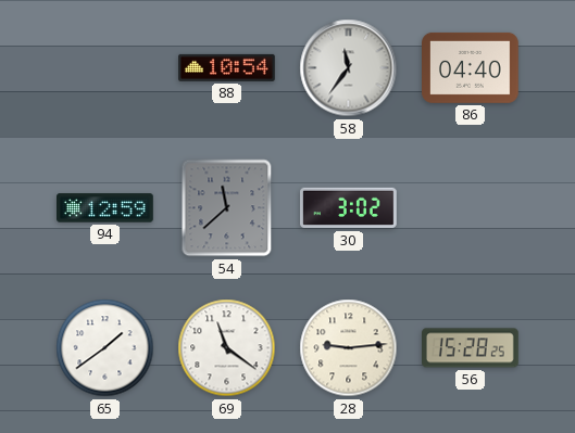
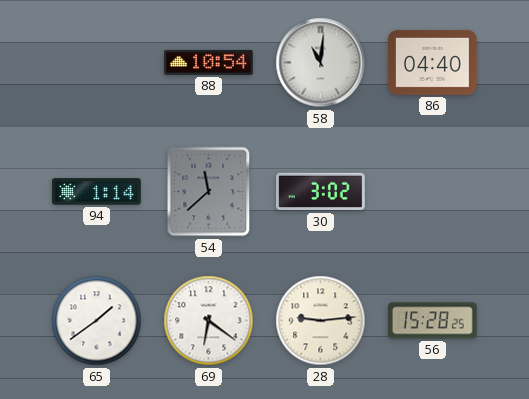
58: 11:36 -> 11:01 (321, 63)
94: 12:59 -> 1:14 (97, 192)
69: 11:21 -> 6:21 (209, 321)
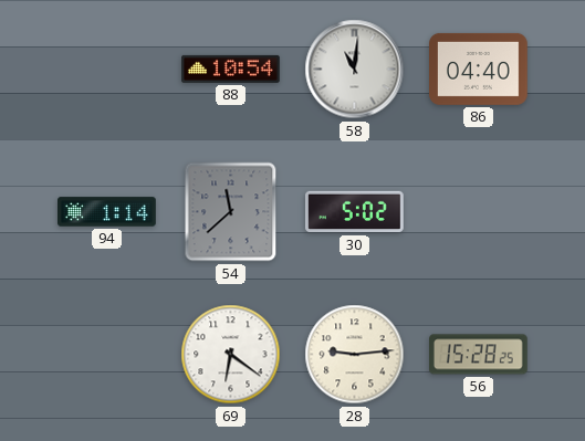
30: 3:02 -> 5:02 (355, 212)
65: 1:39 -> none (97, 321)
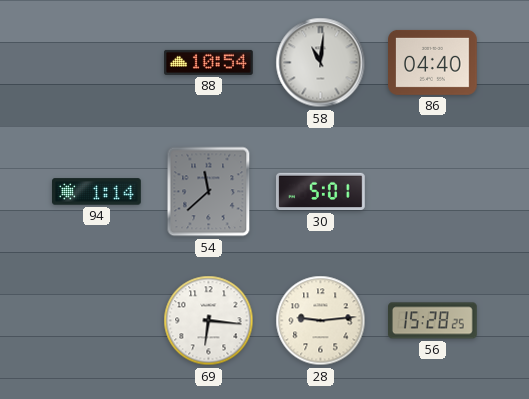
30: 5:02 -> 5:01 (321, 192)
69: 6:21 -> 6:16 (209, 321)
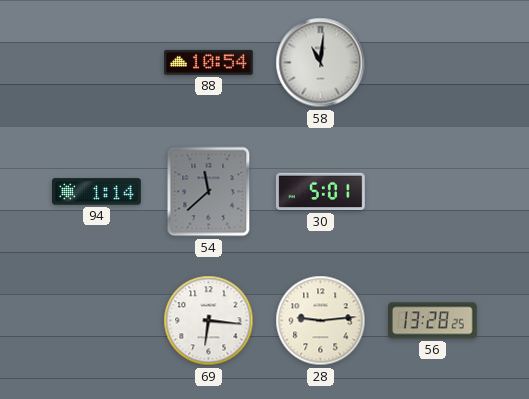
86: 04:40 -> none (433, 62)
56: 15:28 -> 13:28 (433, 321)
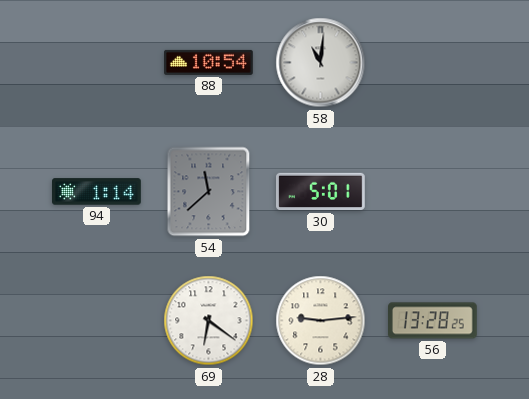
69: 6:16 -> 6:21 (209, 321)
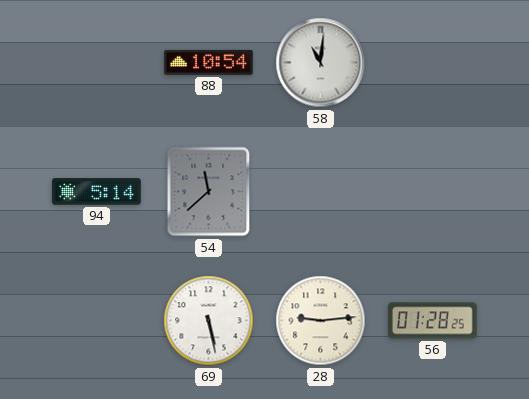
94: 1:14 -> 5:14 (97, 192)
30: 5:01 -> none (321, 192)
69: 6:21 -> 5:28 (209, 321)
56: 13:28 -> 01:28 (433, 321)
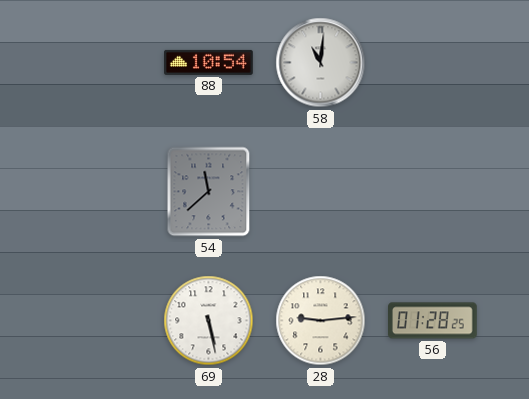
94: 5:14 -> none (97, 192)
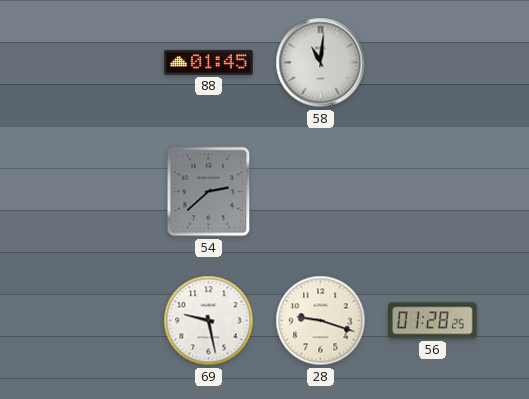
88: 10:54 -> 01:45 (209, 62)
54: 11:38 -> 2:38 (209, 192)
69: 5:28 -> 9:28 (209, 321)
28: 9:14 -> 9:18 (321, 321)
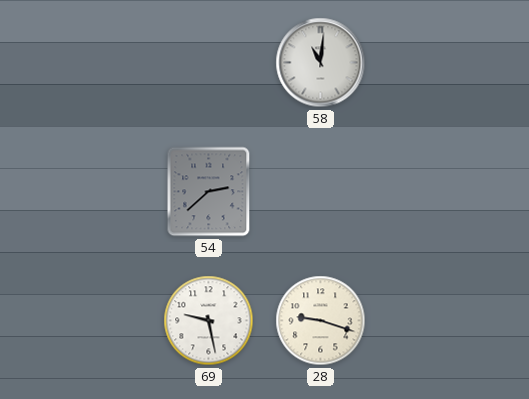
88: 01:45 -> none (209, 62)
56: 01:28 -> none (433, 321)
